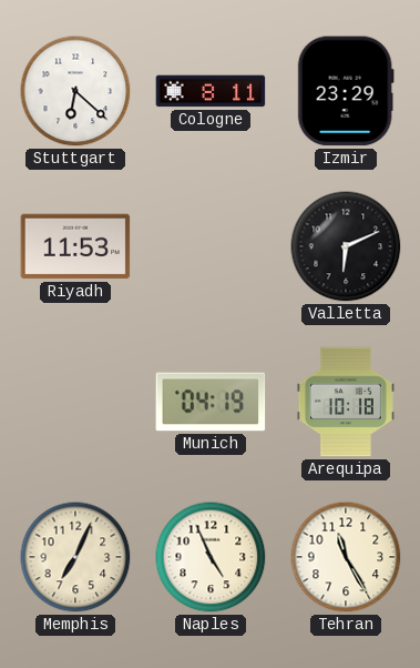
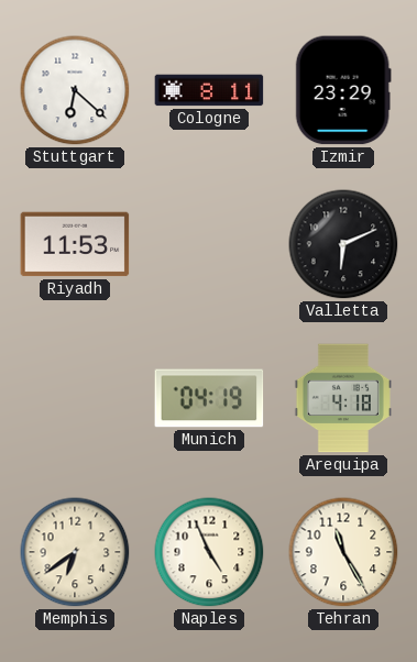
Arequipa: 10:18 -> 4:18 (343, 398)
Memphis: 7:04 -> 6:39 (75, 552)
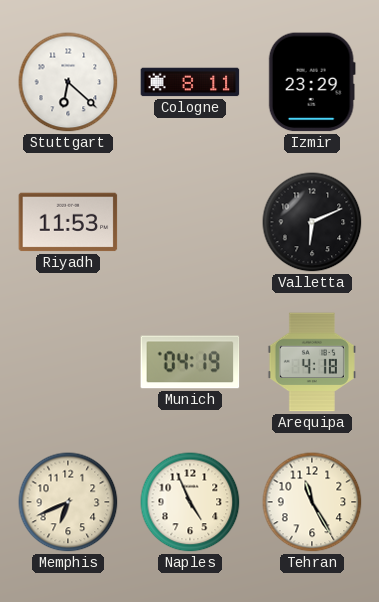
Memphis: 6:39 -> 6:41 (68, 502)
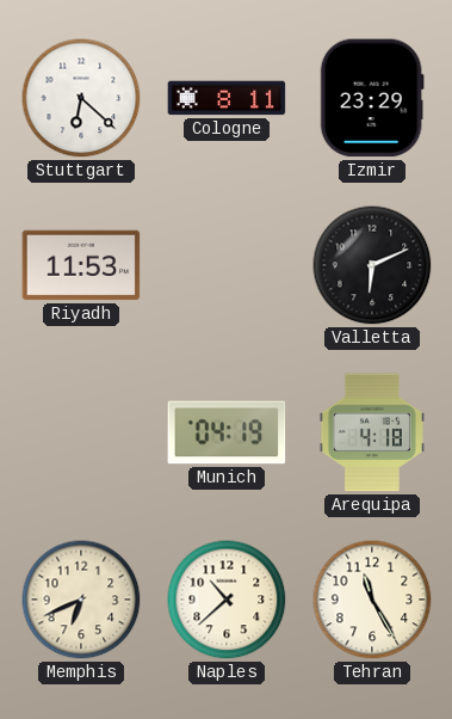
Naples: 4:56 -> 10:38 (227, 600)
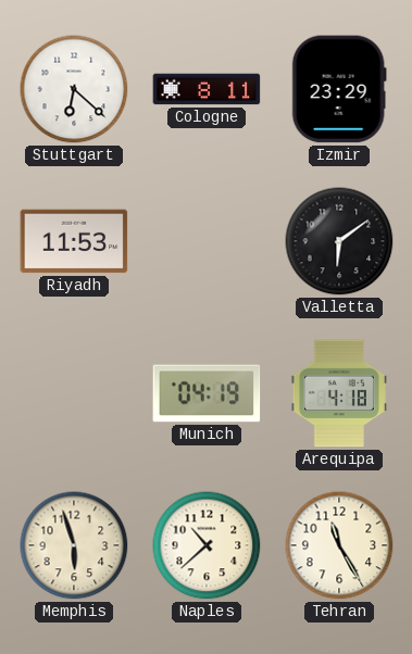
Valletta: 6:11 -> 6:09 (339, 241)
Memphis: 6:41 -> 5:57 (74, 545)
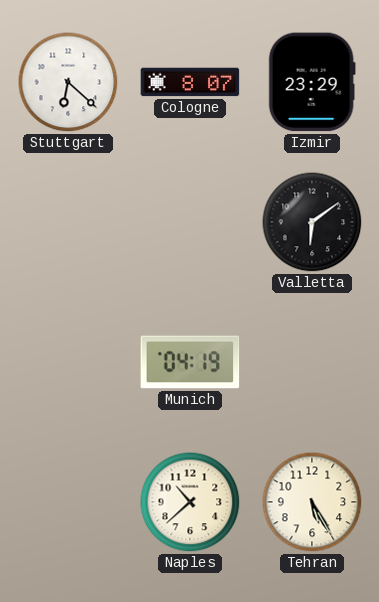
Cologne: 8:11 -> 8:07 (190, 82)
Riyadh: 11:53 -> none (74, 241)
Arequipa: 4:18 -> none (339, 393)
Memphis: 5:57 -> none (74, 545)
Tehran: 11:25 -> 5:25 (312, 502)
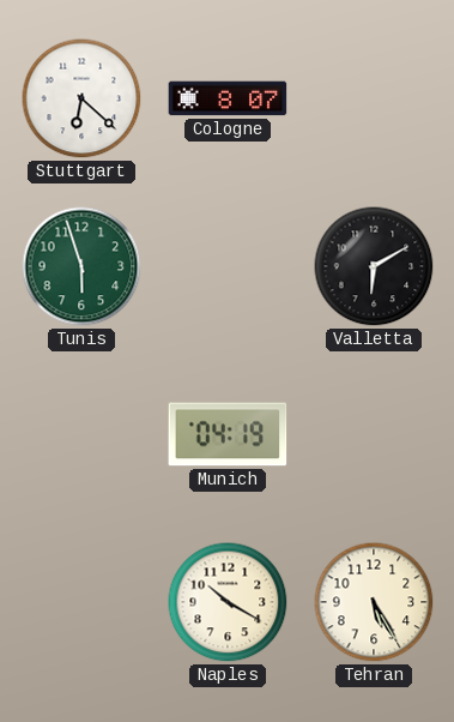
Izmir: 23:29 -> none (312, 82)
Tunis: none -> 5:57 (81, 266)
Valletta: 6:09 -> 6:10 (374, 266)
Naples: 10:38 -> 10:20 (228, 602)
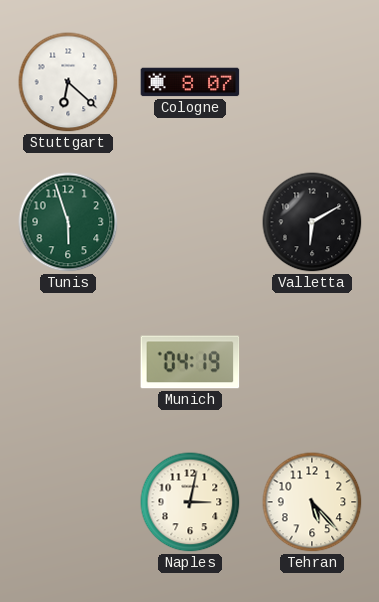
Naples: 10:20 -> 3:02 (190, 502)
Tehran: 5:25 -> 5:23 (312, 502)
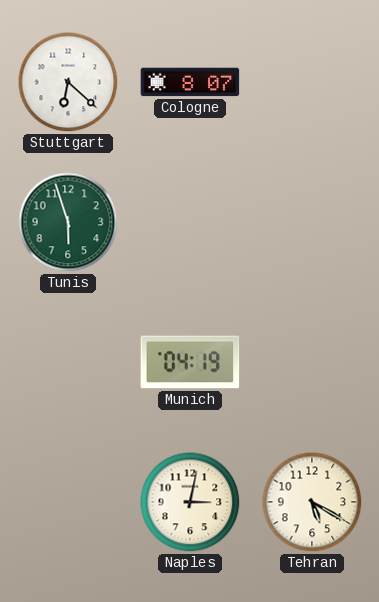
Valletta: 6:10 -> none (312, 222)
Tehran: 5:23 -> 5:20 (312, 502)
